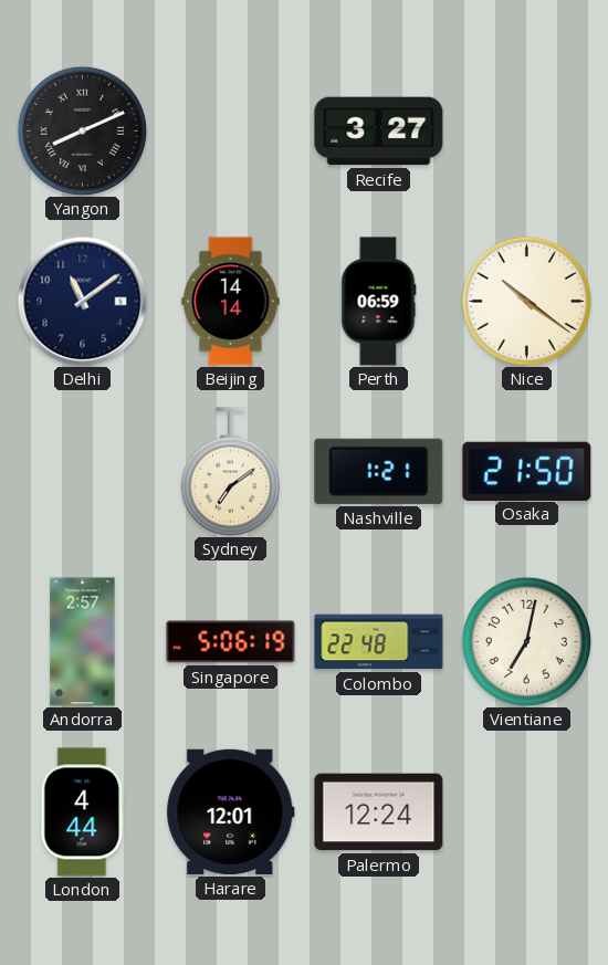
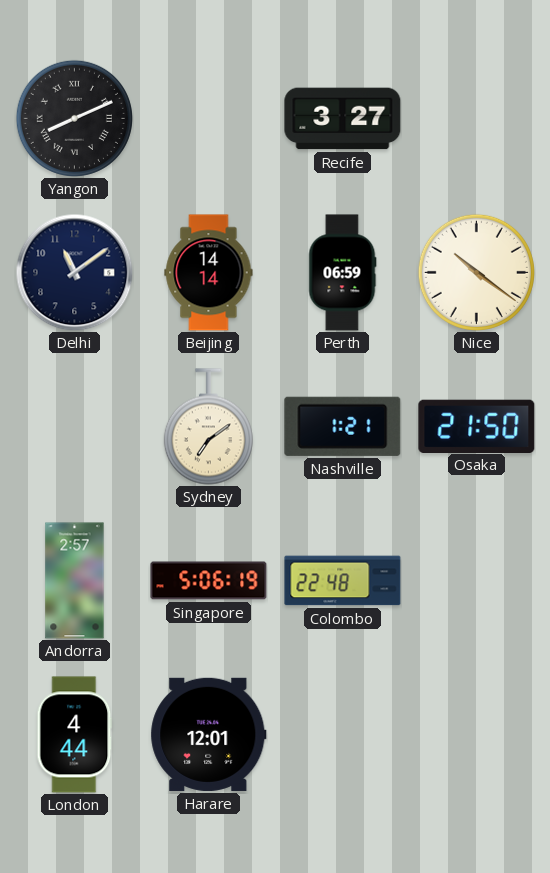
Vientiane: 7:02 -> none (526, 641)
Palermo: 12:24 -> none (379, 812)
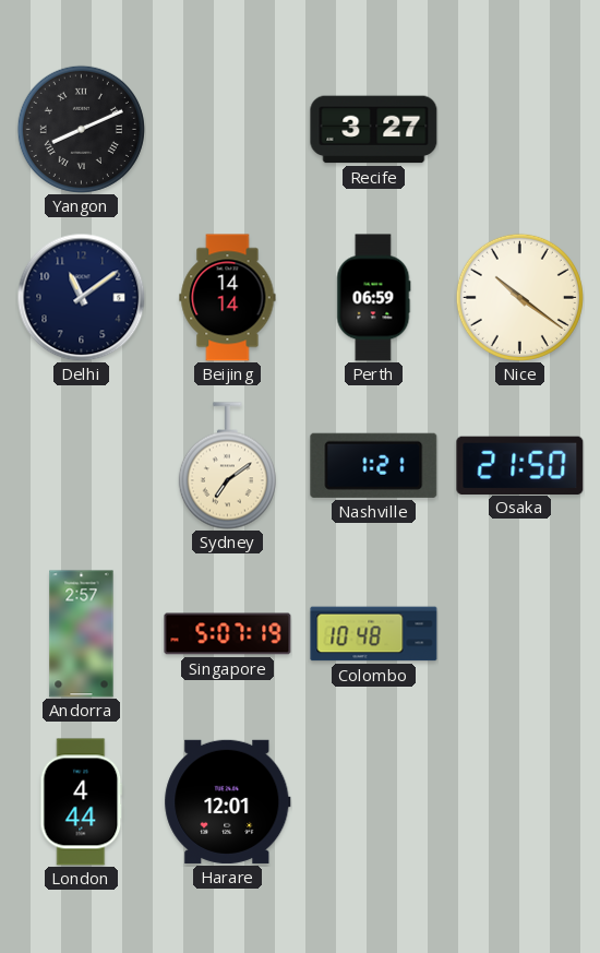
Singapore: 5:06 -> 5:07 (228, 634)
Colombo: 22:48 -> 10:48 (374, 634)
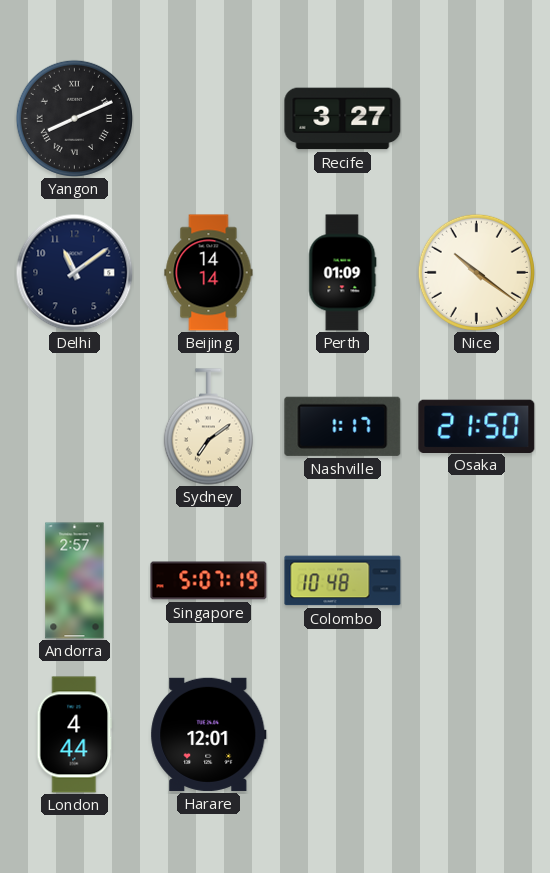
Perth: 06:59 -> 01:09 (342, 273)
Nashville: 1:21 -> 1:17 (343, 426)
